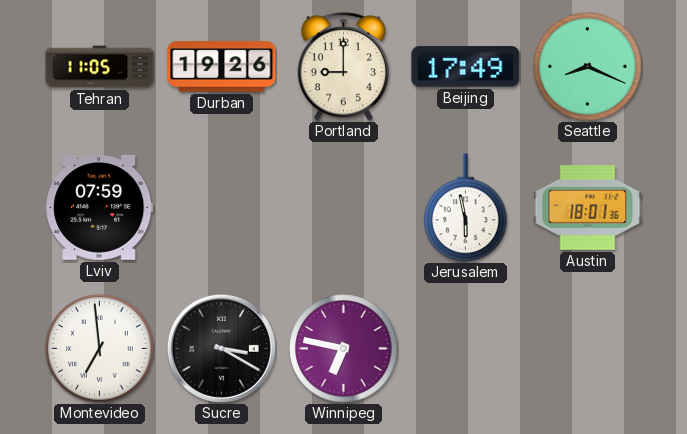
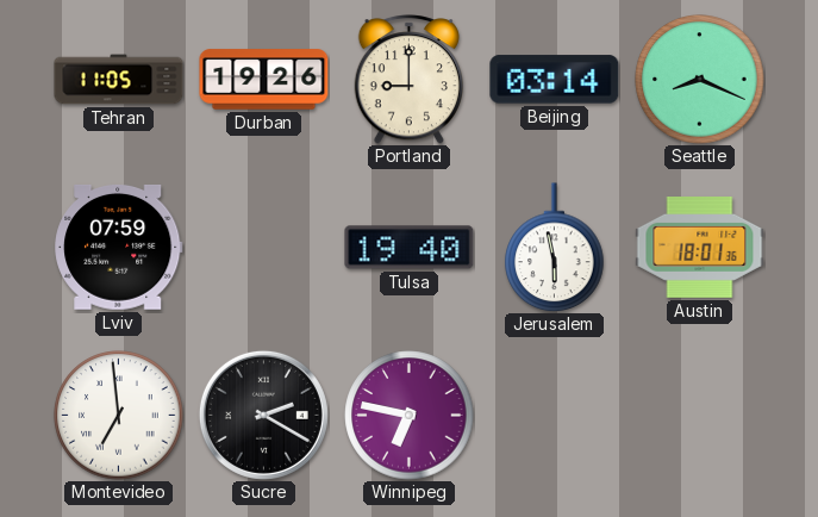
Beijing: 17:49 -> 03:14 (555, 80)
Tulsa: none -> 19:40 (410, 248)
Sucre: 3:20 -> 2:20 (263, 415)
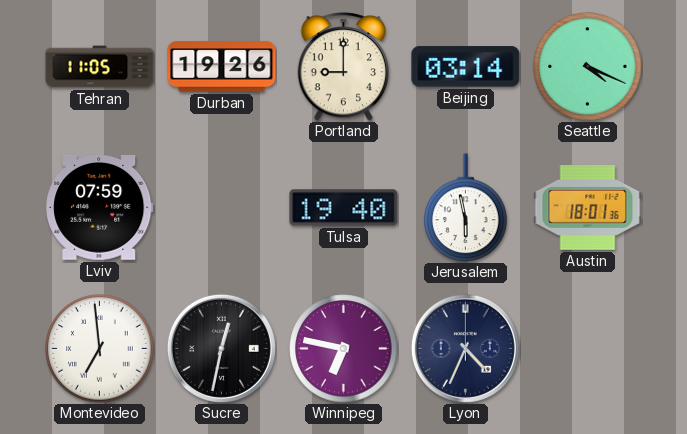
Seattle: 8:19 -> 4:19 (588, 67)
Sucre: 2:20 -> 12:32 (221, 348)
Lyon: none -> 4:34 (465, 348)
